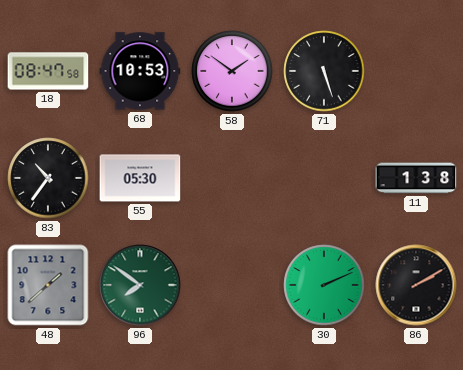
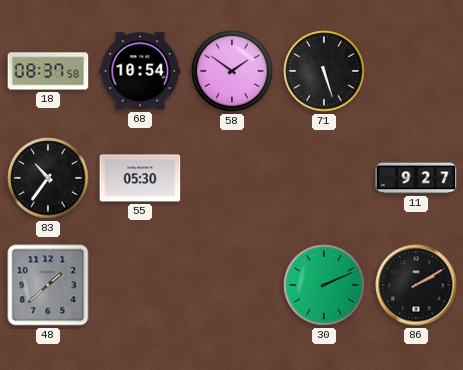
18: 08:47 -> 08:37 (48, 71)
68: 10:53 -> 10:54 (140, 71)
11: 1:38 -> 9:27 (416, 178)
96: 7:51 -> none (140, 285)
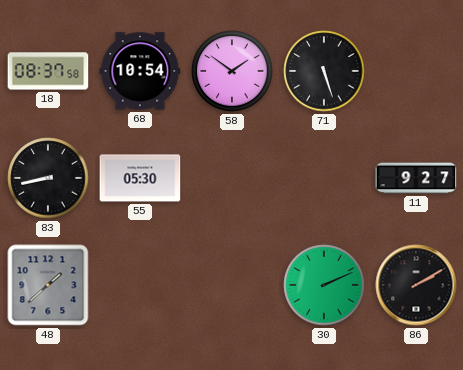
83: 10:36 -> 8:43 (48, 178)
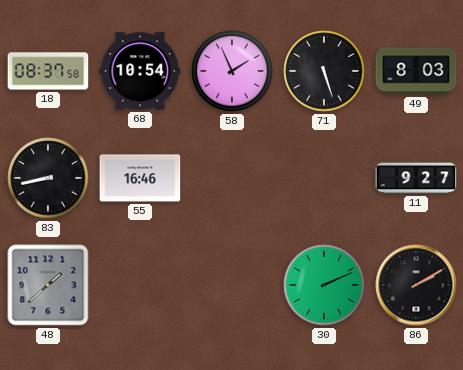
58: 1:51 -> 1:56 (232, 71)
49: none -> 8:03 (416, 71)
55: 05:30 -> 16:46 (140, 178)
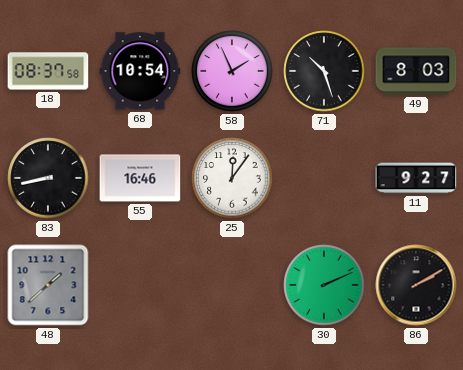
71: 5:27 -> 10:27 (324, 71)
25: none -> 12:06 (232, 178)
